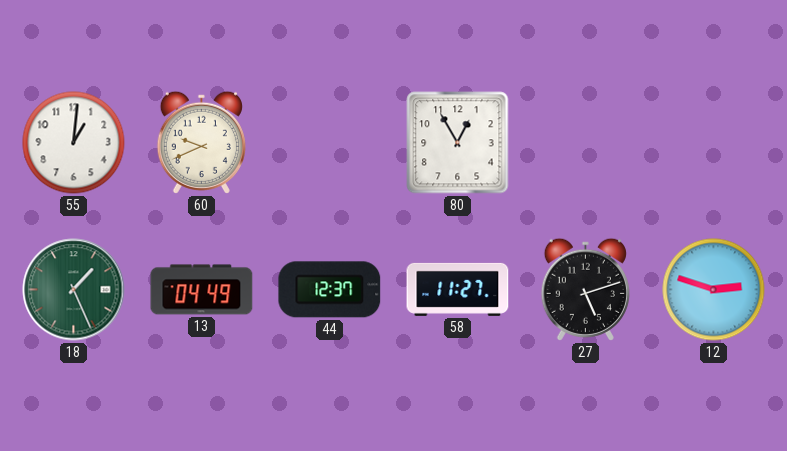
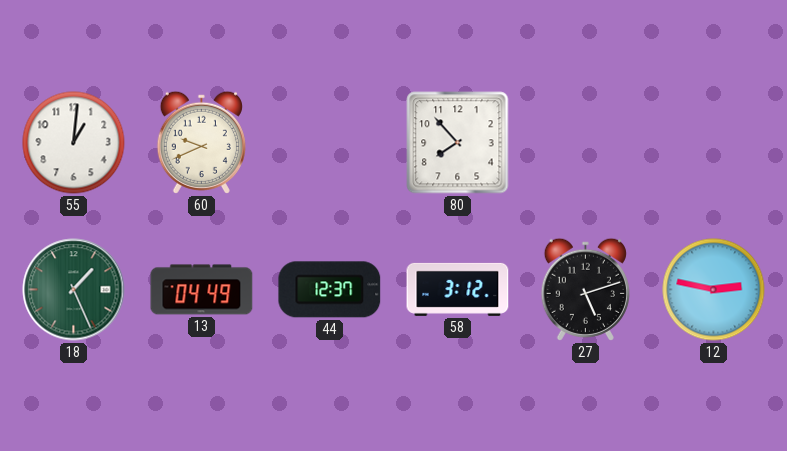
80: 12:55 -> 7:53 (458, 143)
58: 11:27 -> 3:12 (458, 289)
12: 2:48 -> 2:47 (714, 290)
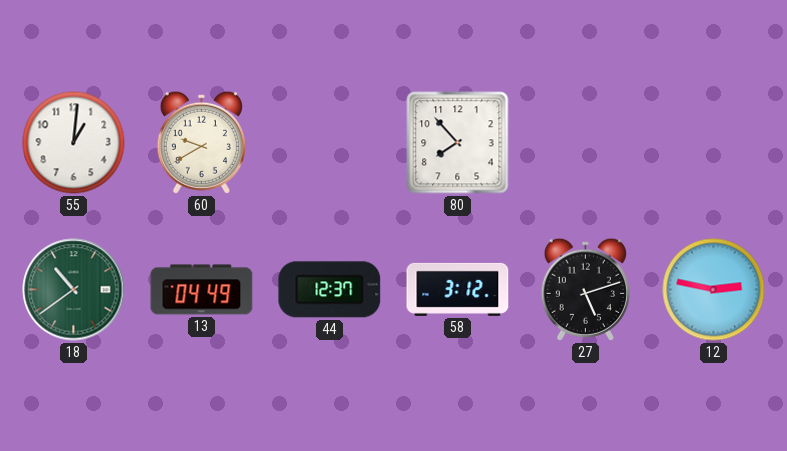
60: 9:41 -> 9:40 (201, 142)
18: 1:26 -> 10:39 (74, 290)
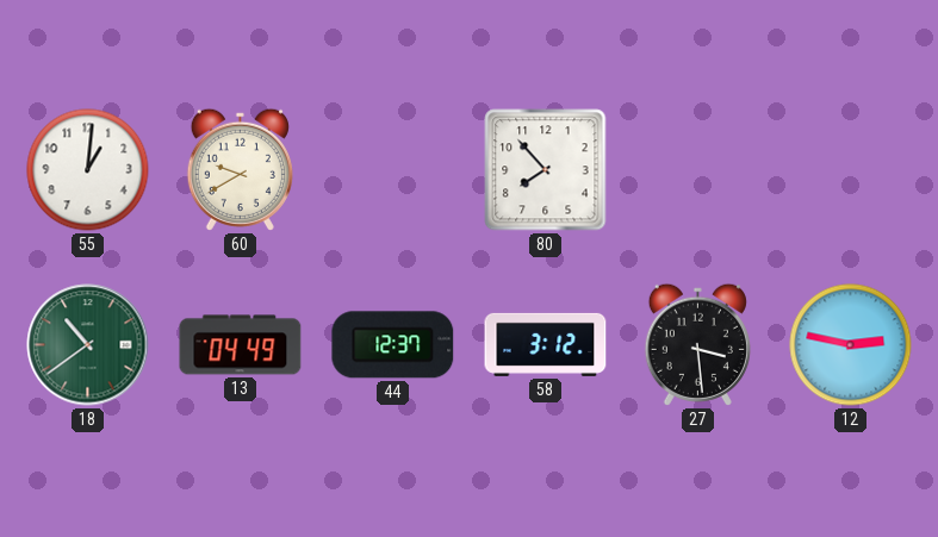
27: 5:12 -> 3:29 (697, 344)
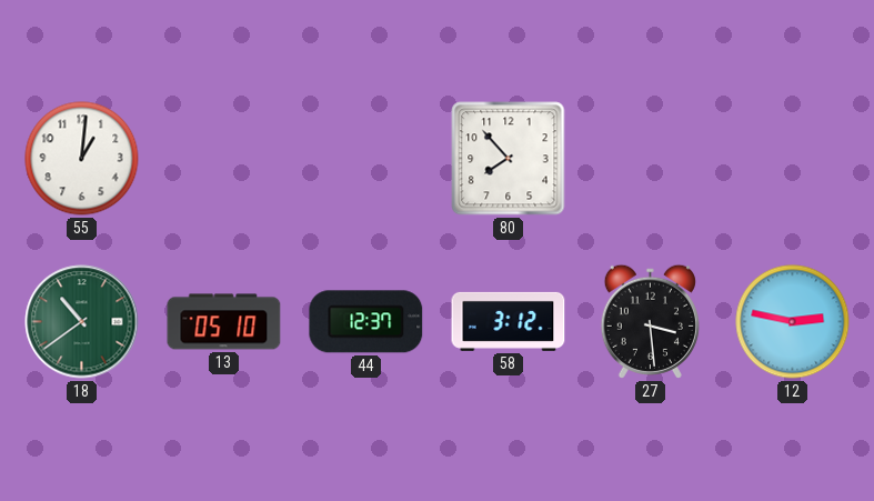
60: 9:40 -> none (240, 169)
13: 04:49 -> 05:10 (224, 322)
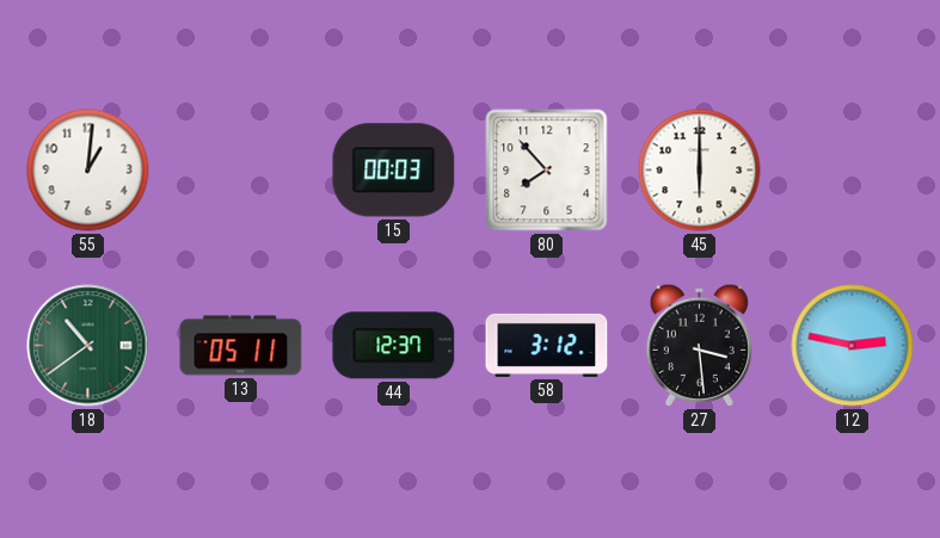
15: none -> 00:03 (394, 171)
45: none -> 6:00 (700, 171)
13: 05:10 -> 05:11 (241, 346)
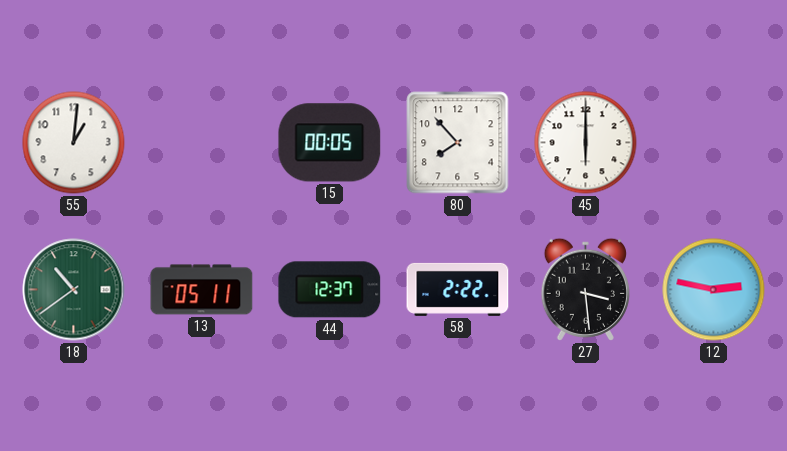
15: 00:03 -> 00:05 (330, 143)
58: 3:12 -> 2:22 (458, 289)
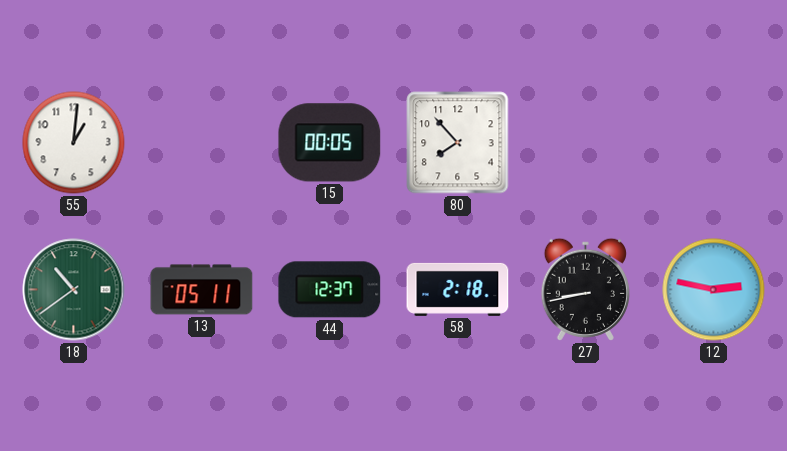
45: 6:00 -> none (586, 143)
58: 2:22 -> 2:18 (458, 289)
27: 3:29 -> 8:43 (585, 289)
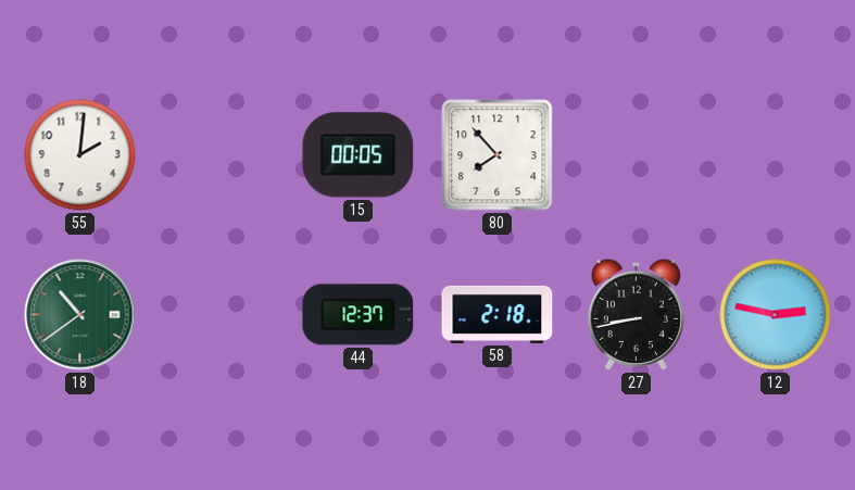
55: 1:01 -> 2:01 (80, 155)
13: 05:11 -> none (202, 290)
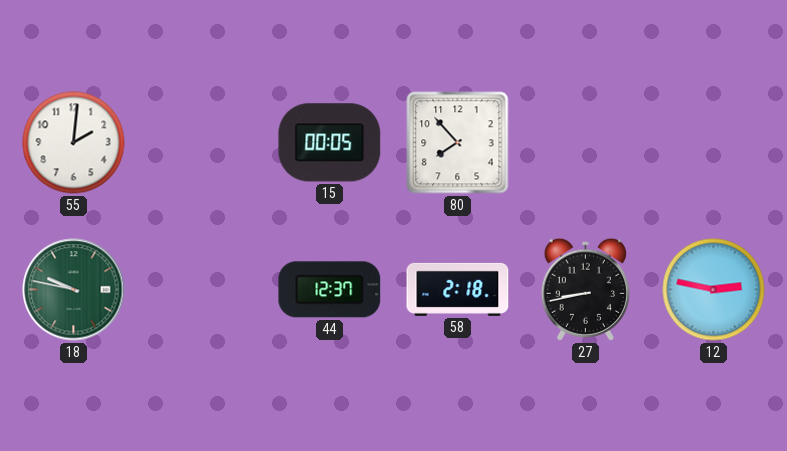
18: 10:39 -> 9:47 (74, 290)
